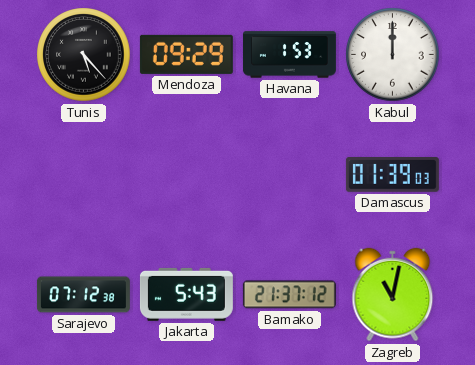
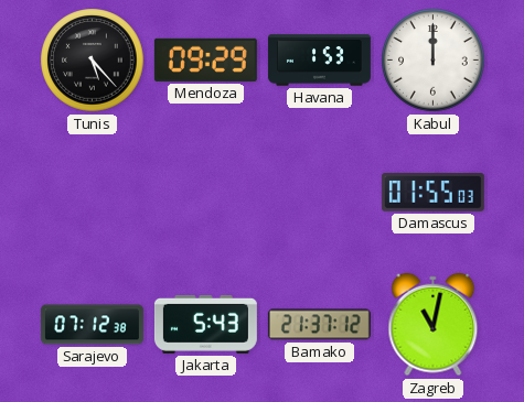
Damascus: 01:39 -> 01:55 (432, 193)
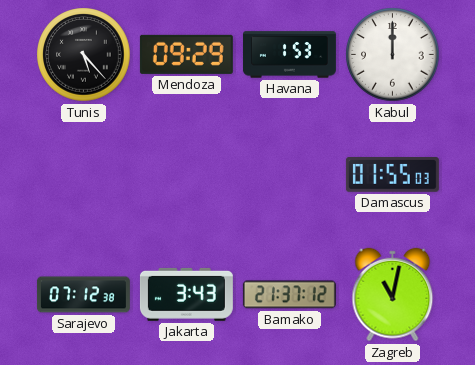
Jakarta: 5:43 -> 3:43 (186, 294)
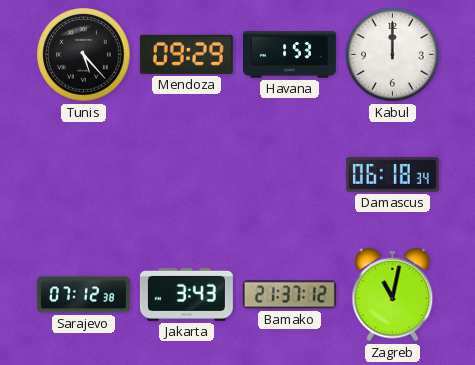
Damascus: 01:55 -> 06:18 (392, 175)
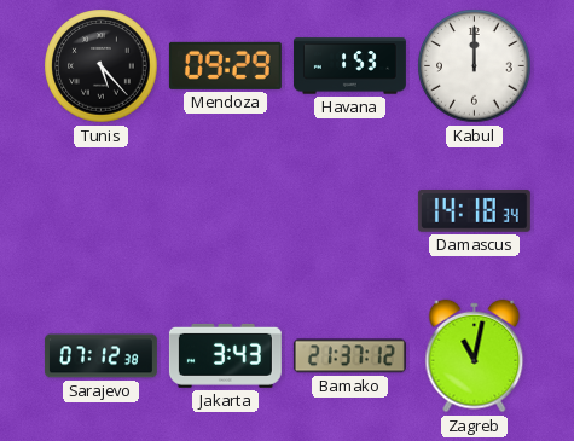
Damascus: 06:18 -> 14:18 (474, 211)
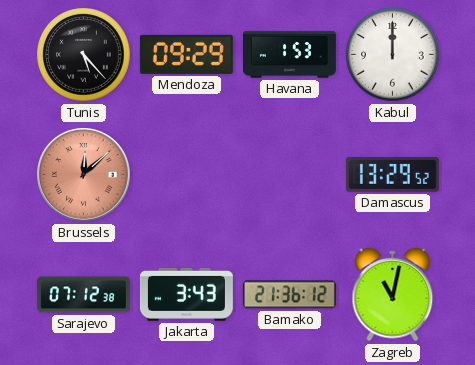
Brussels: none -> 12:08 (84, 175)
Damascus: 14:18 -> 13:29 (392, 175)
Bamako: 21:37 -> 21:36 (289, 295)
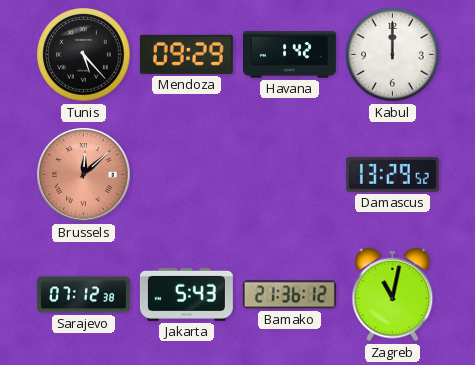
Havana: 1:53 -> 1:42 (289, 55)
Jakarta: 3:43 -> 5:43 (186, 294)
